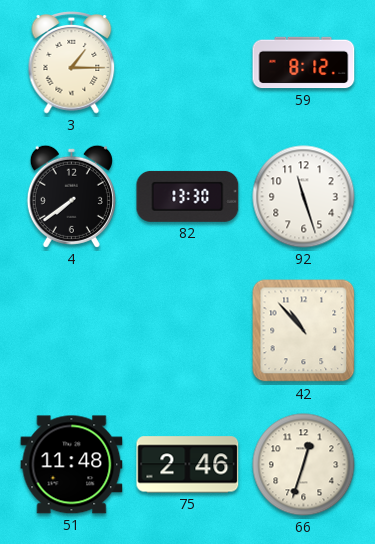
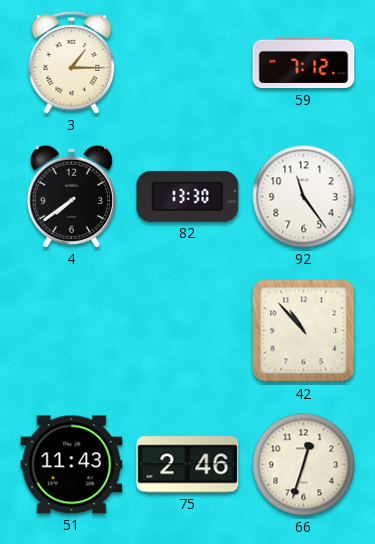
59: 8:12 -> 7:12 (304, 63)
92: 11:27 -> 11:24 (304, 197)
51: 11:48 -> 11:43 (72, 465)
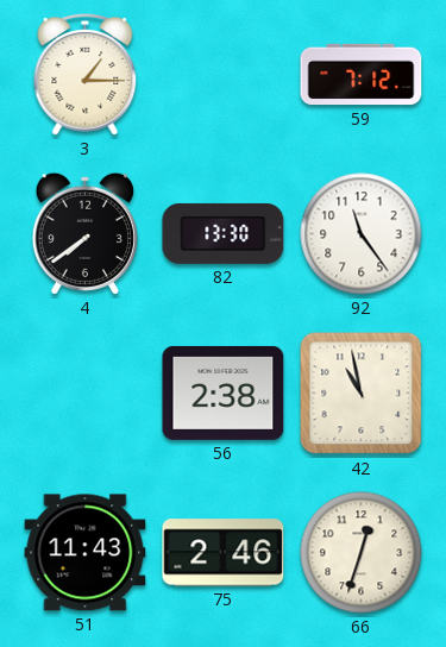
56: none -> 2:38 (224, 392)
42: 10:53 -> 10:58 (362, 394)
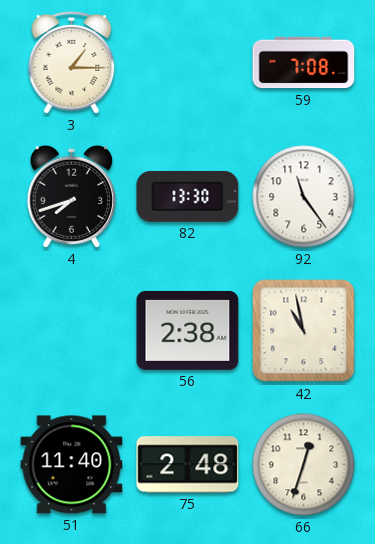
59: 7:12 -> 7:08 (304, 63)
4: 7:39 -> 7:42 (71, 196)
51: 11:43 -> 11:40 (72, 465)
75: 2:46 -> 2:48 (188, 465)
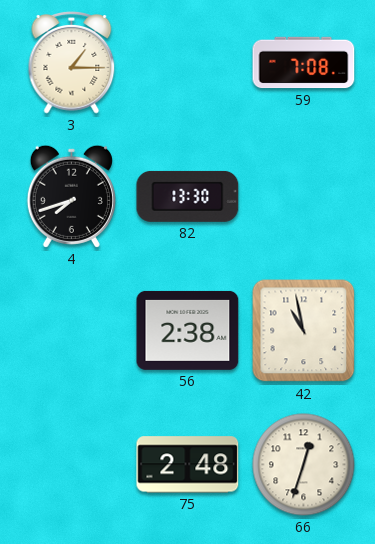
92: 11:24 -> none (304, 197)
51: 11:40 -> none (72, 465)
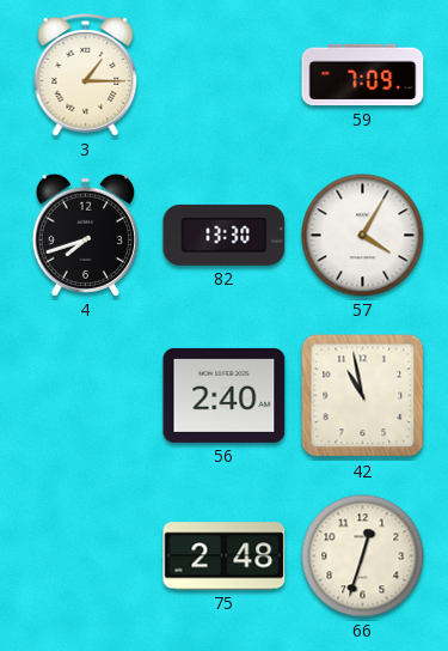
59: 7:08 -> 7:09 (363, 75)
57: none -> 4:05 (363, 236)
56: 2:38 -> 2:40 (225, 395)
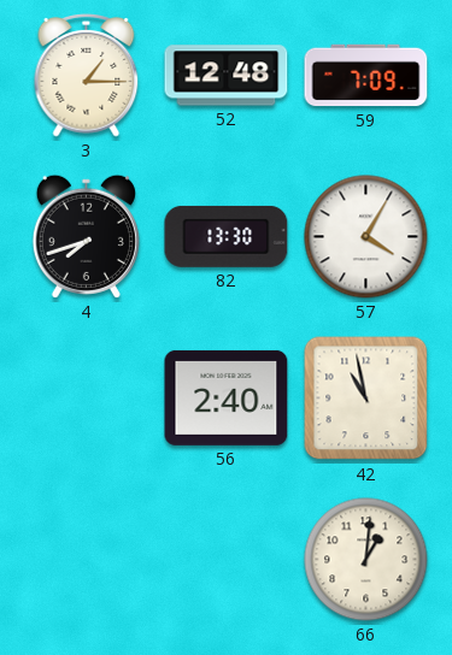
52: none -> 12:48 (227, 76)
75: 2:48 -> none (225, 556)
66: 12:33 -> 1:01 (366, 560)
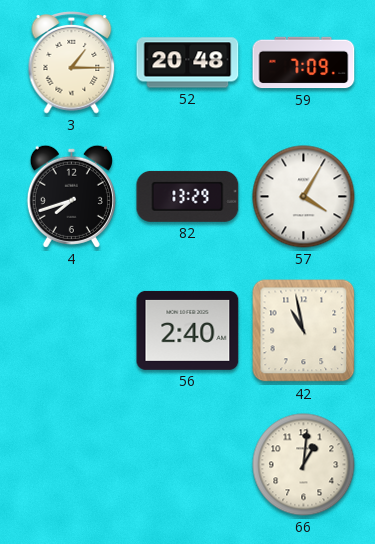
52: 12:48 -> 20:48 (188, 63)
82: 13:30 -> 13:29 (188, 196)
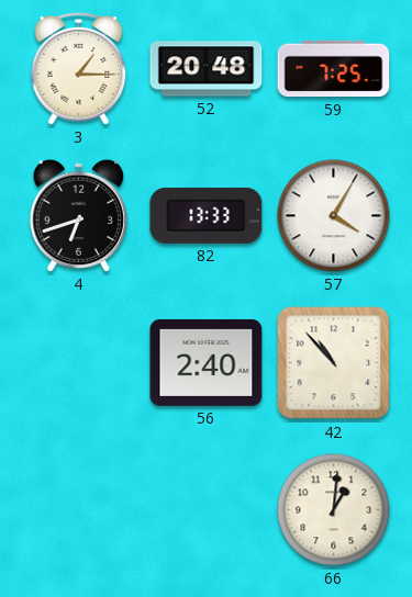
59: 7:09 -> 7:25 (334, 69)
4: 7:42 -> 6:42 (78, 215)
82: 13:29 -> 13:33 (207, 215)
42: 10:58 -> 10:53 (334, 363)
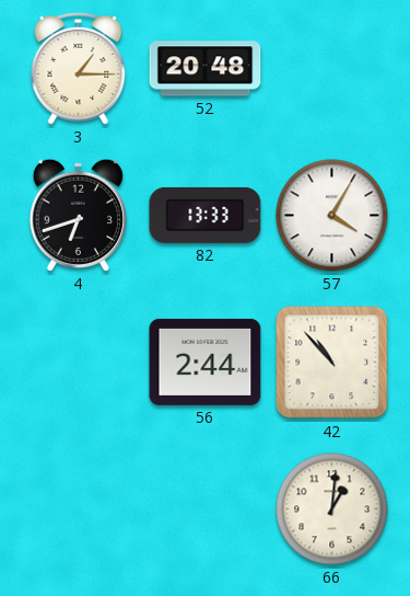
59: 7:25 -> none (334, 69)
56: 2:40 -> 2:44 (206, 362)
